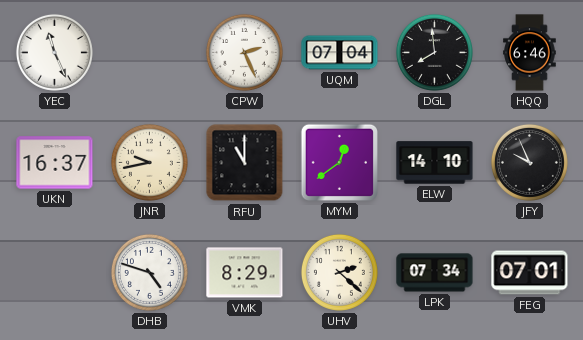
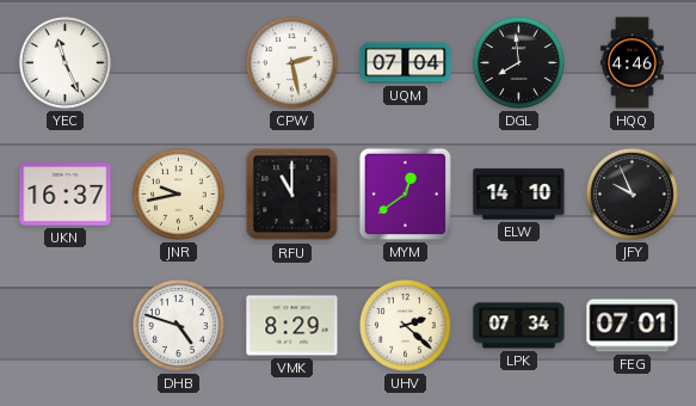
CPW: 2:26 -> 2:28 (291, 62)
HQQ: 6:46 -> 4:46 (633, 63)
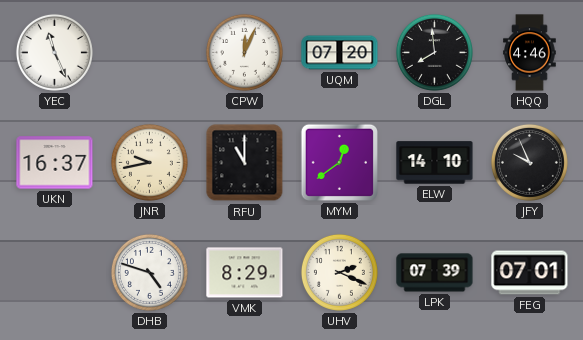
CPW: 2:28 -> 12:04 (244, 52)
UQM: 07:04 -> 07:20 (340, 53)
UHV: 2:22 -> 2:19 (339, 272)
LPK: 07:34 -> 07:39 (435, 273)
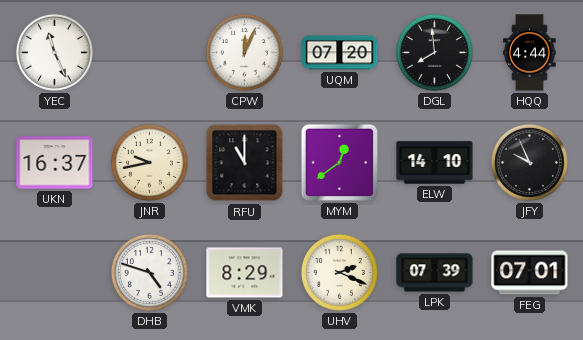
HQQ: 4:46 -> 4:44 (530, 53)
